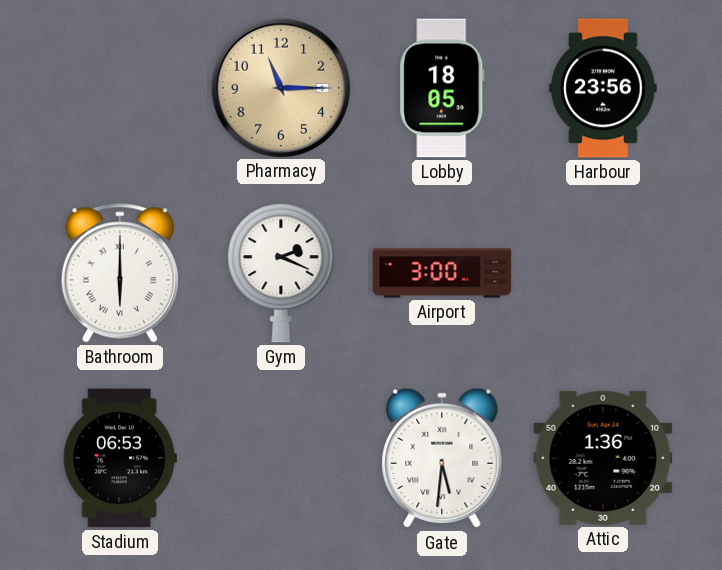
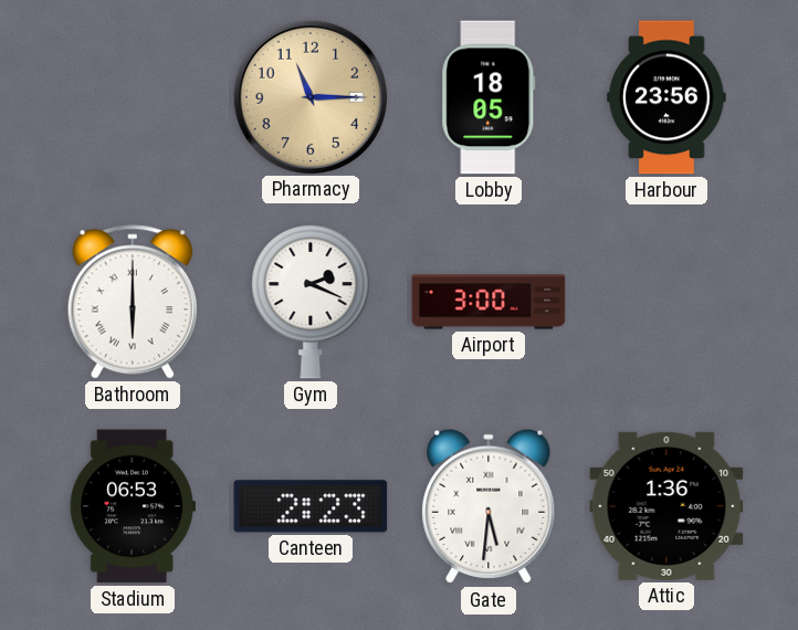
Canteen: none -> 2:23 (311, 506)
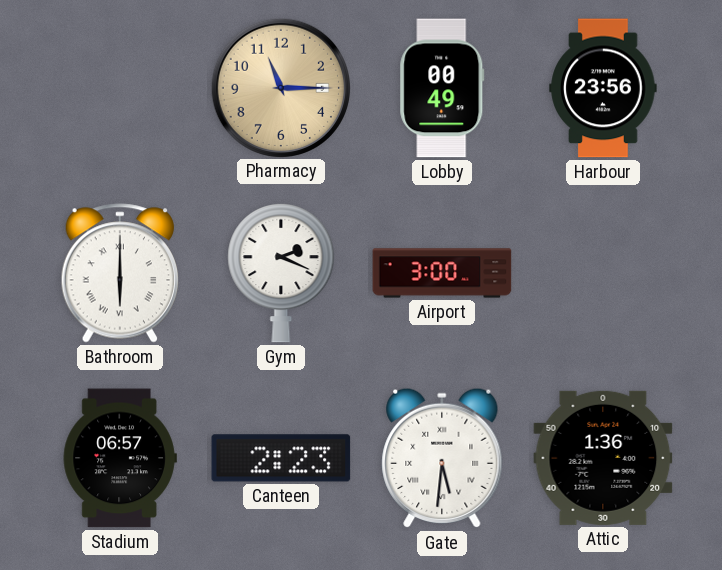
Lobby: 18:05 -> 00:49 (442, 88)
Stadium: 06:53 -> 06:57 (120, 458)
